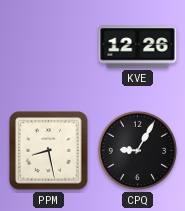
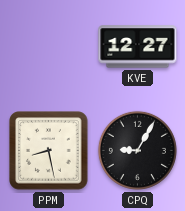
KVE: 12:26 -> 12:27 (138, 47)
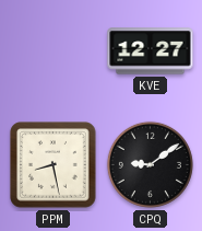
CPQ: 9:05 -> 9:09 (150, 164)
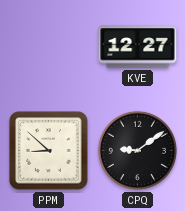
PPM: 8:28 -> 8:52 (49, 151)
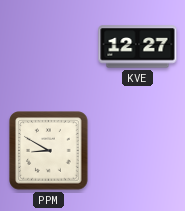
PPM: 8:52 -> 8:50 (49, 151)
CPQ: 9:09 -> none (137, 150)
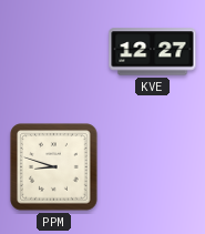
PPM: 8:50 -> 8:48 (54, 167)
